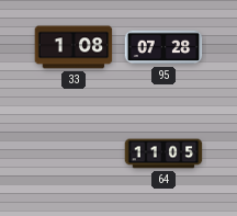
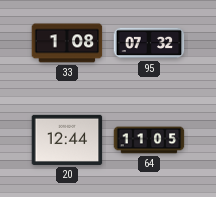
95: 07:28 -> 07:32 (149, 43)
20: none -> 12:44 (67, 140)
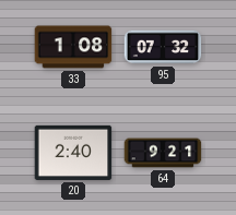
20: 12:44 -> 2:40 (73, 153)
64: 11:05 -> 9:21 (163, 153)
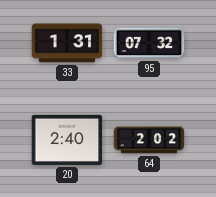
33: 1:08 -> 1:31 (67, 43)
64: 9:21 -> 2:02 (149, 140)
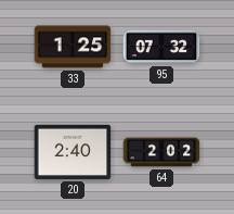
33: 1:31 -> 1:25 (73, 47)
